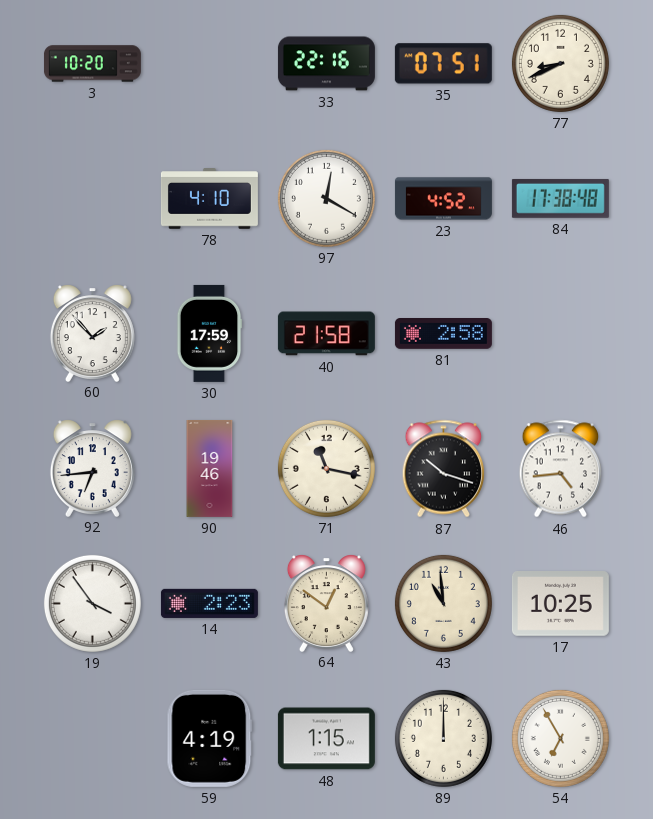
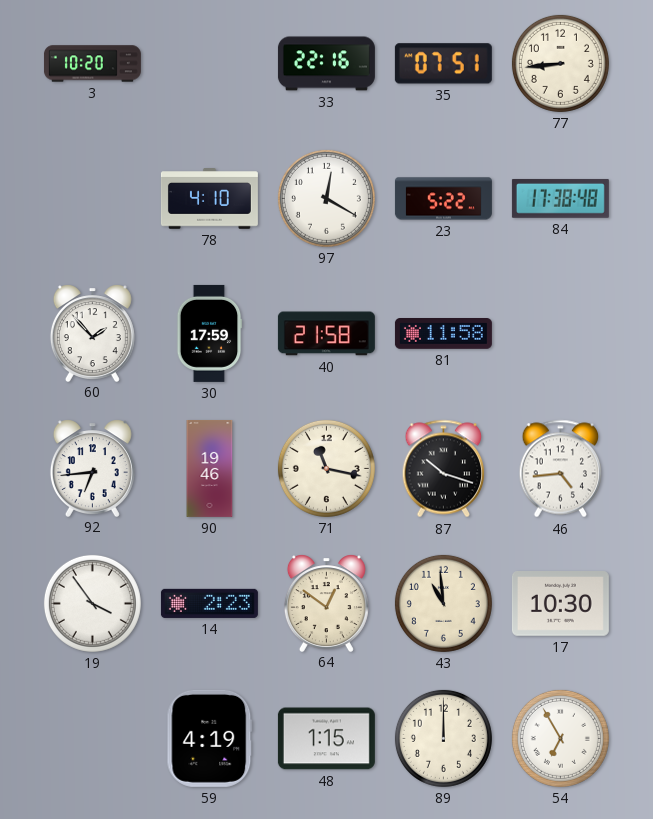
77: 8:41 -> 8:44 (560, 63)
23: 4:52 -> 5:22 (443, 199)
81: 2:58 -> 11:58 (443, 334)
17: 10:25 -> 10:30 (560, 604)
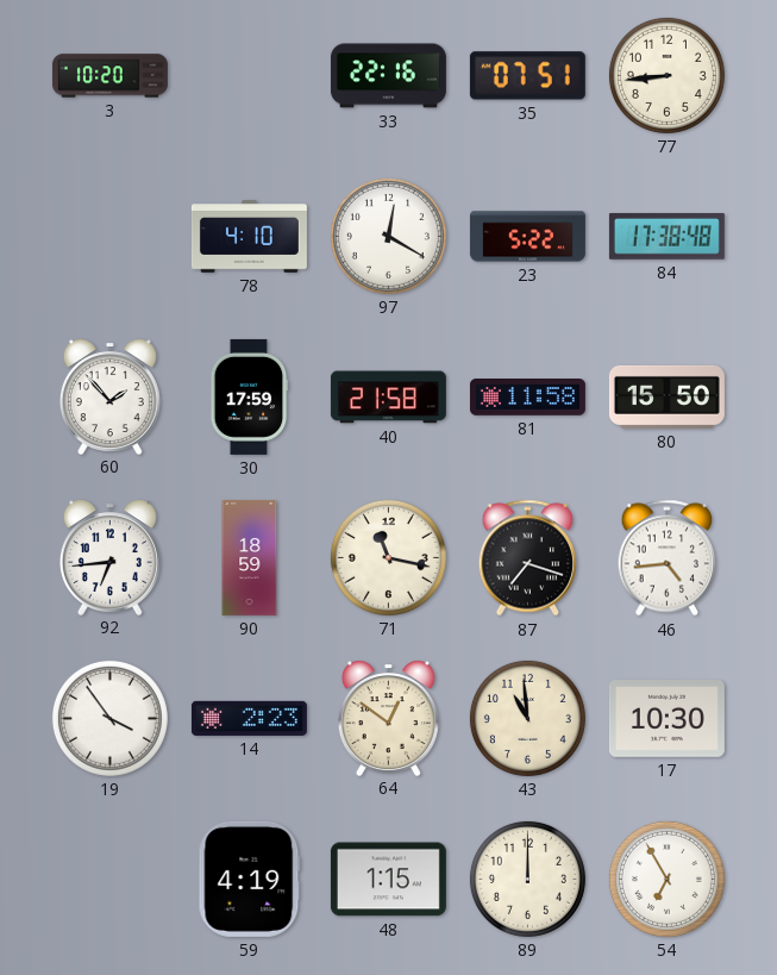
80: none -> 15:50 (666, 396)
90: 19:46 -> 18:59 (250, 557)
87: 10:18 -> 7:18 (528, 558)
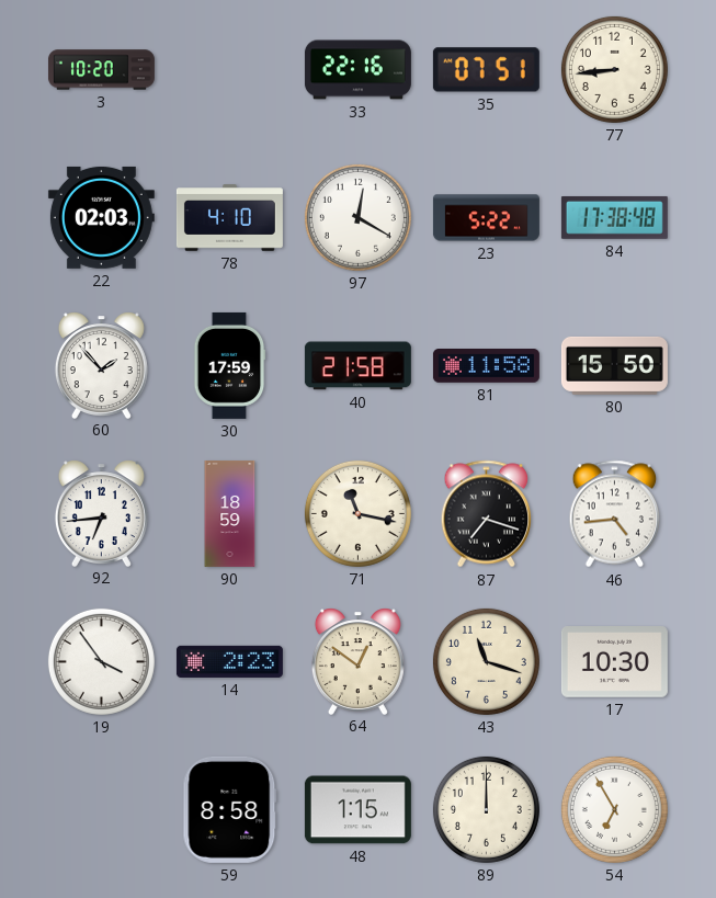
22: none -> 02:03 (101, 217)
43: 10:59 -> 11:18 (486, 661)
59: 4:19 -> 8:58 (230, 809)
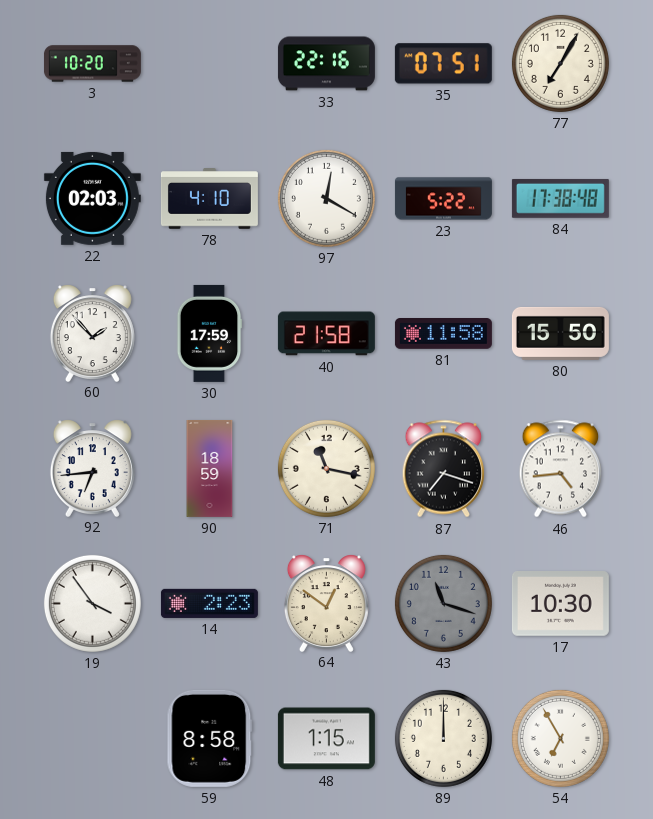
77: 8:44 -> 7:05 (560, 63)
43 dial: cream -> grey (443, 603)
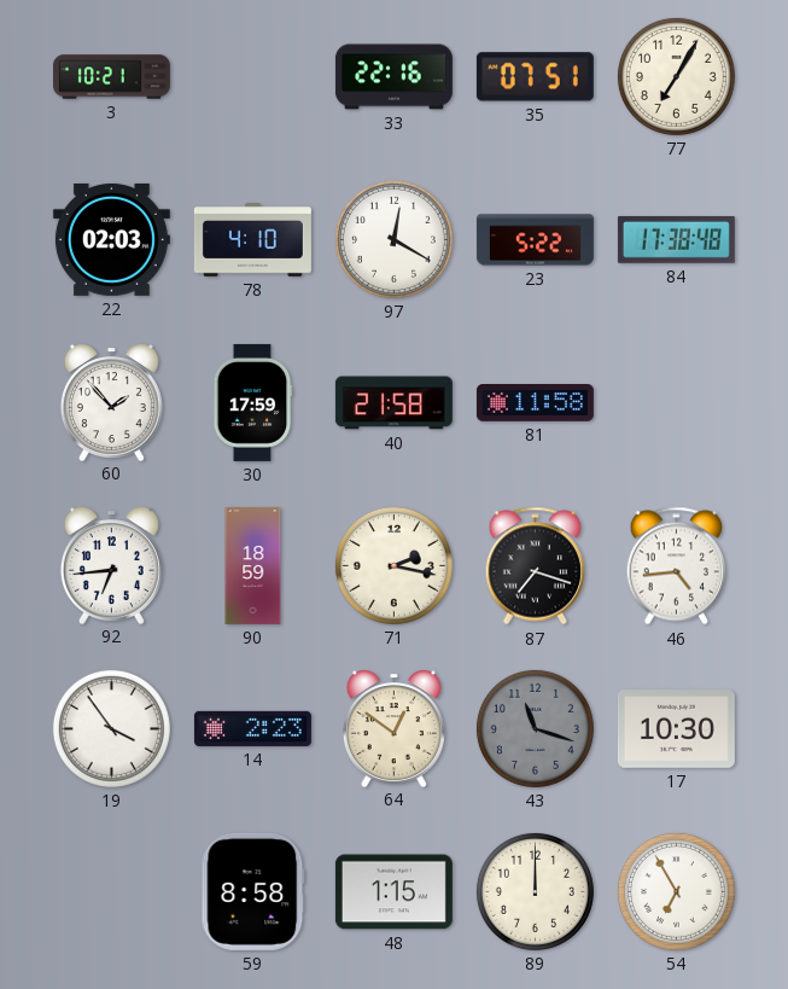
3: 10:20 -> 10:21 (111, 77)
80: 15:50 -> none (560, 333)
71: 11:17 -> 2:17 (393, 565)
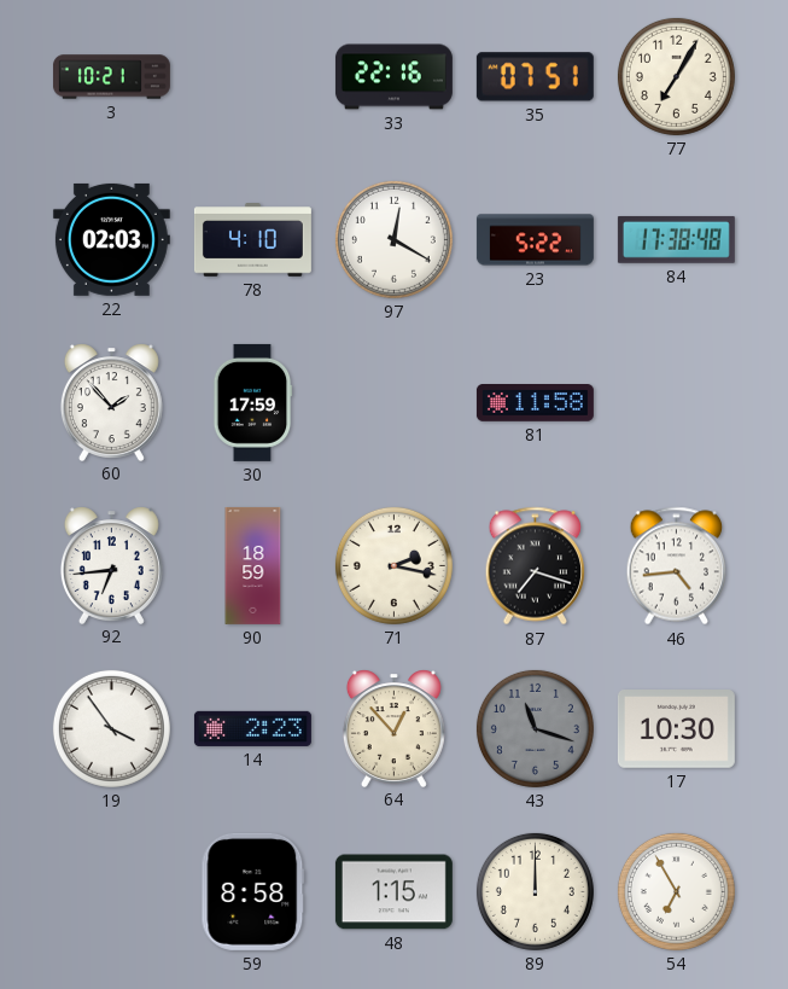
40: 21:58 -> none (393, 403)
64: 12:51 -> 12:53 (393, 728)
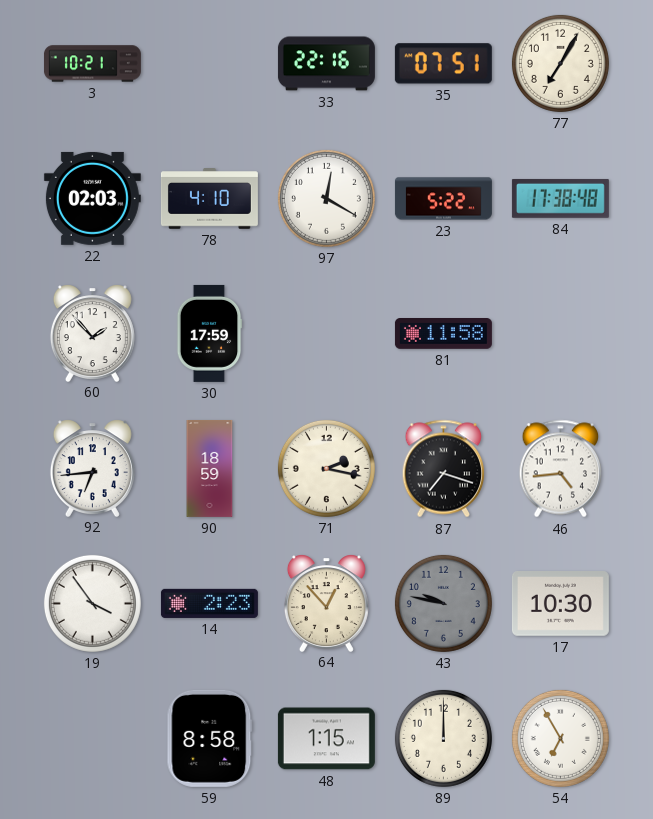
43: 11:18 -> 9:47 (443, 603)
